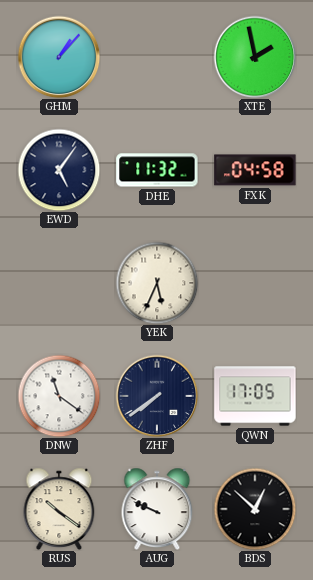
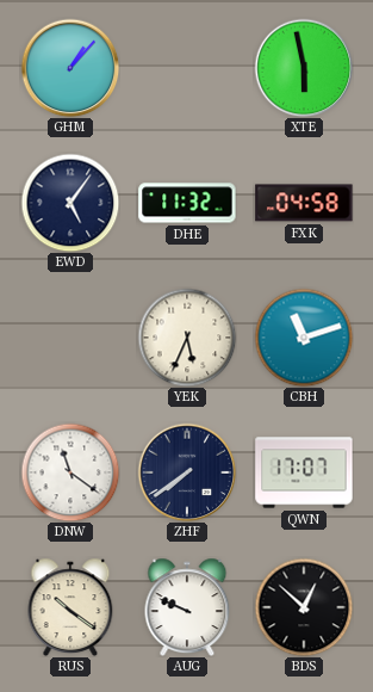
XTE: 1:58 -> 5:58 (304, 68)
CBH: none -> 11:12 (304, 338)
QWN: 17:05 -> 17:07 (304, 472)
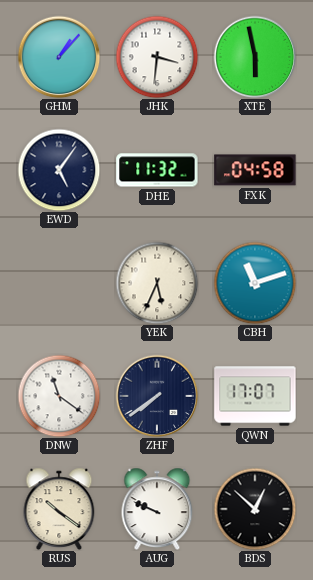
JHK: none -> 3:31 (157, 57)
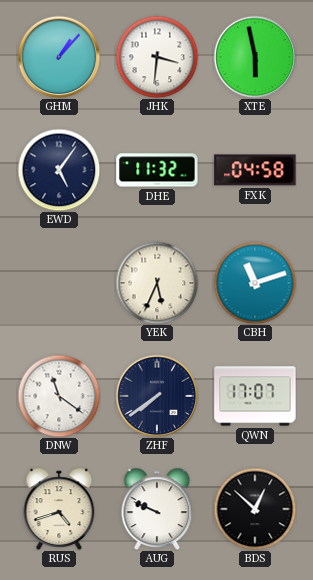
RUS: 10:21 -> 4:42 (59, 509)
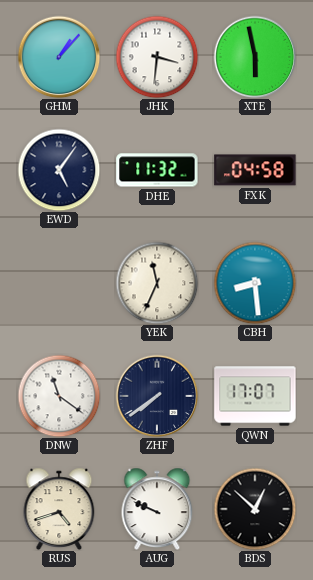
YEK: 5:34 -> 11:34 (157, 283)
CBH: 11:12 -> 8:29 (255, 283)
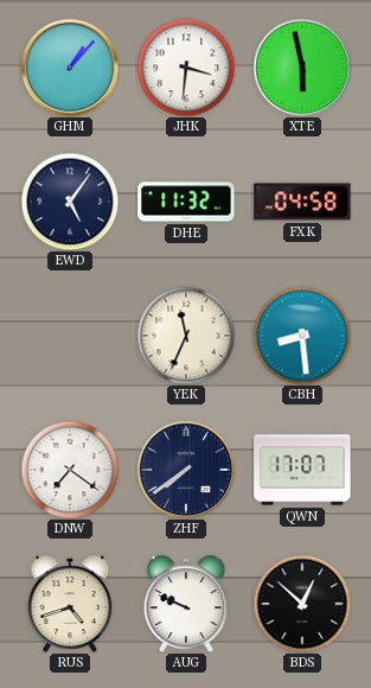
DNW: 11:21 -> 7:21 (70, 470)
